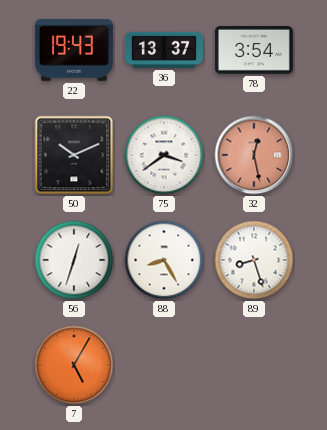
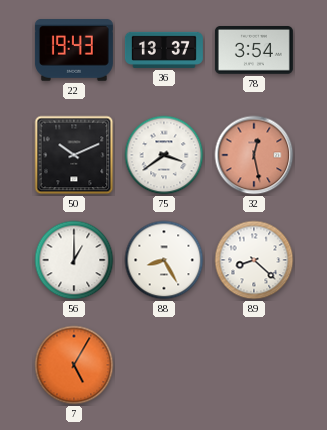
56: 12:33 -> 1:00 (74, 260)
89: 8:27 -> 8:22 (254, 260)
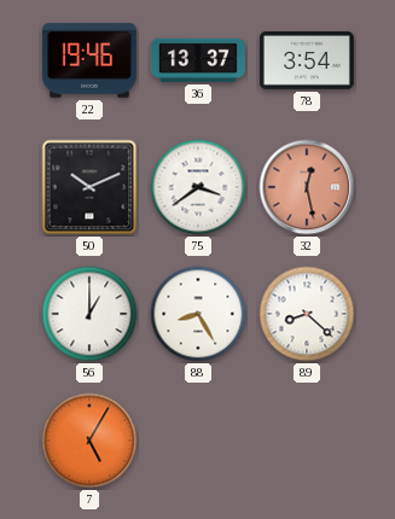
22: 19:43 -> 19:46 (89, 60)
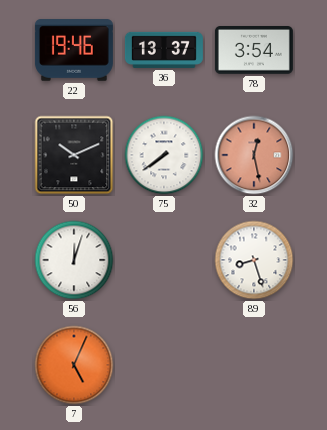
75: 3:39 -> 7:39 (164, 155)
56: 1:00 -> 12:03 (74, 260)
88: 8:25 -> none (198, 314)
89: 8:22 -> 8:27 (254, 260)
7: 5:05 -> 5:04 (74, 365)
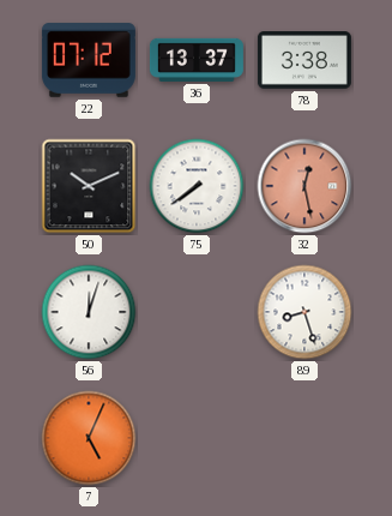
22: 19:46 -> 07:12 (89, 60)
78: 3:54 -> 3:38 (304, 61)
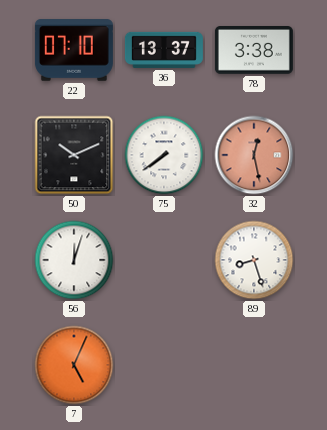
22: 07:12 -> 07:10 (74, 50)
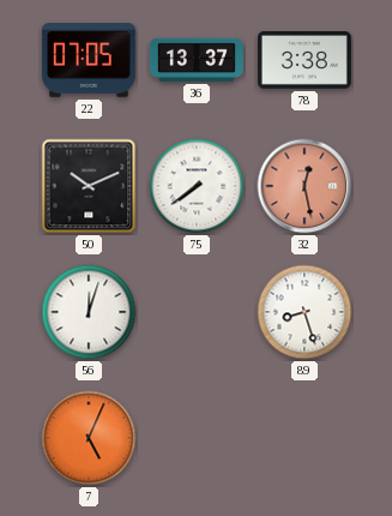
22: 07:10 -> 07:05 (89, 60)
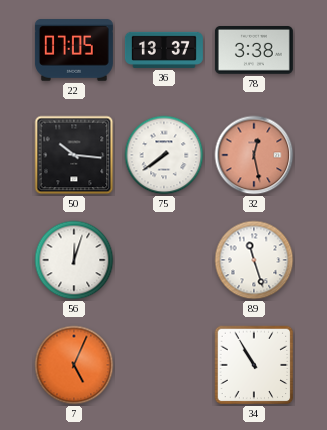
50: 10:11 -> 10:16 (74, 155)
89: 8:27 -> 11:27 (254, 260)
34: none -> 10:55 (254, 365)
